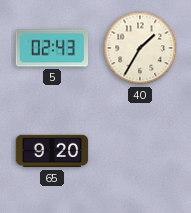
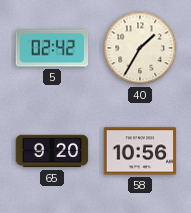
5: 02:43 -> 02:42 (52, 48)
58: none -> 10:56 (140, 151)
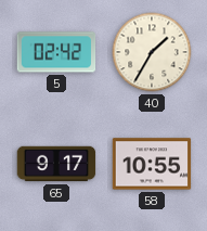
65: 9:20 -> 9:17 (56, 164)
58: 10:56 -> 10:55 (152, 164)
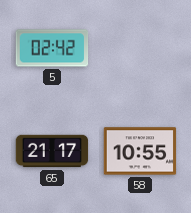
40: 1:35 -> none (152, 52)
65: 9:17 -> 21:17 (52, 151)
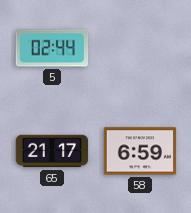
5: 02:42 -> 02:44 (52, 48)
58: 10:55 -> 6:59 (140, 151)
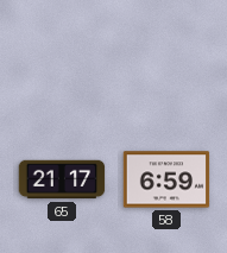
5: 02:44 -> none (52, 48)
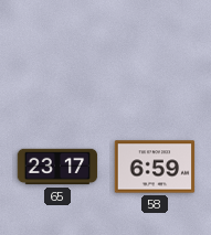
65: 21:17 -> 23:17 (57, 167)
